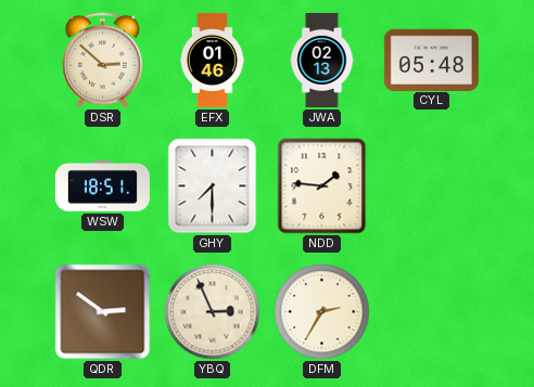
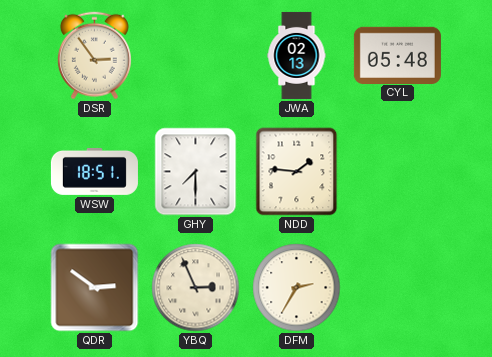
DSR: 2:52 -> 2:54 (94, 56)
EFX: 01:46 -> none (213, 60)
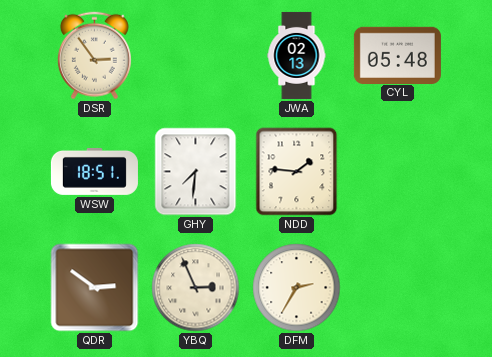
GHY: 7:30 -> 7:31 (196, 172)
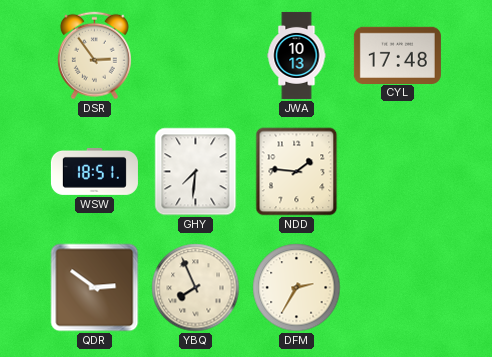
JWA: 02:13 -> 10:13 (297, 55)
CYL: 05:48 -> 17:48 (397, 55)
YBQ: 2:56 -> 7:56 (196, 288)
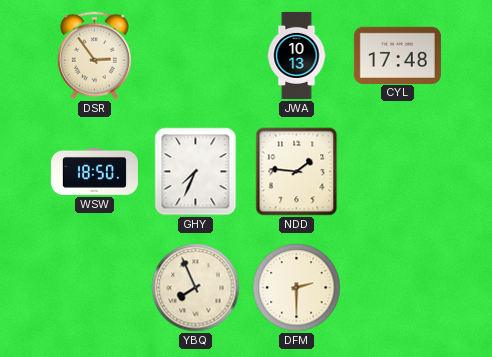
WSW: 18:51 -> 18:50 (94, 171)
GHY: 7:31 -> 7:34 (196, 172)
QDR: 2:51 -> none (95, 288)
DFM: 2:35 -> 2:30 (297, 288)
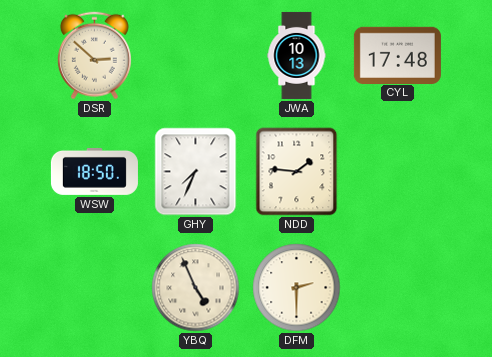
DSR: 2:54 -> 2:52 (94, 56)
YBQ: 7:56 -> 4:56 (196, 288)
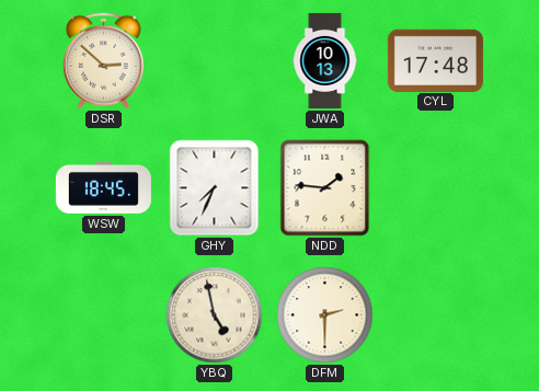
WSW: 18:50 -> 18:45 (103, 187)
YBQ: 4:56 -> 4:58 (215, 315)
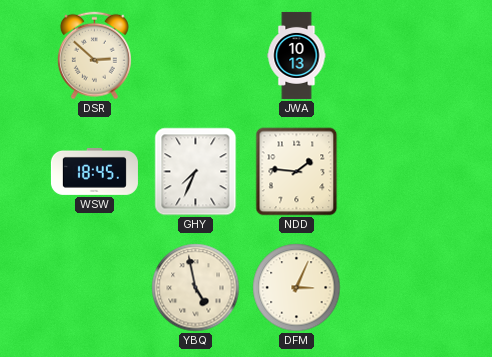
CYL: 17:48 -> none (435, 60)
DFM: 2:30 -> 3:04 (297, 288)
